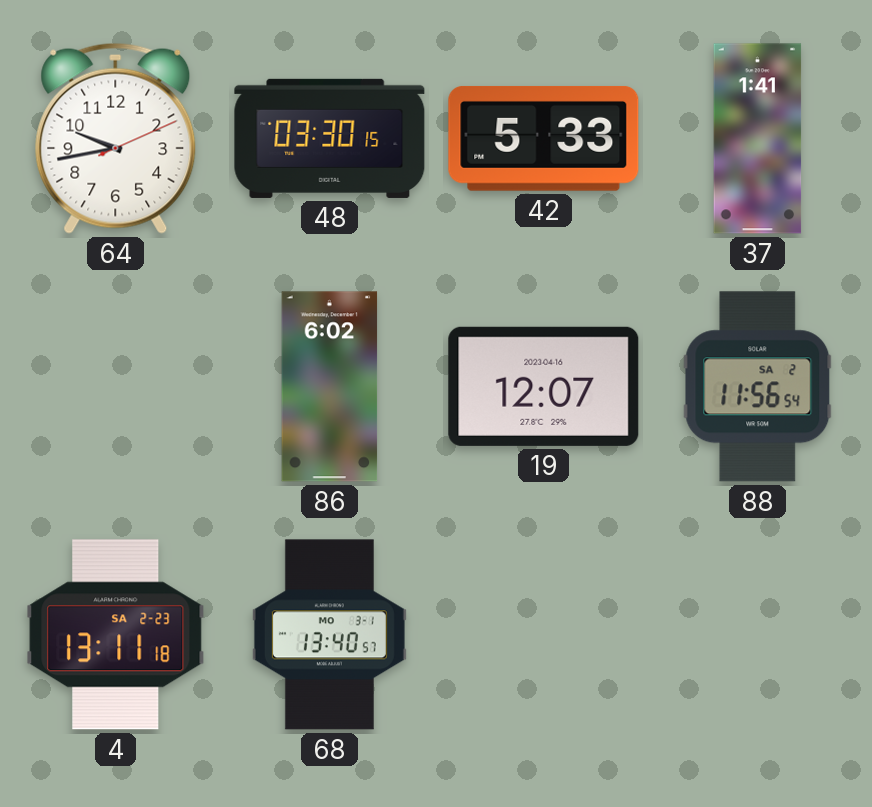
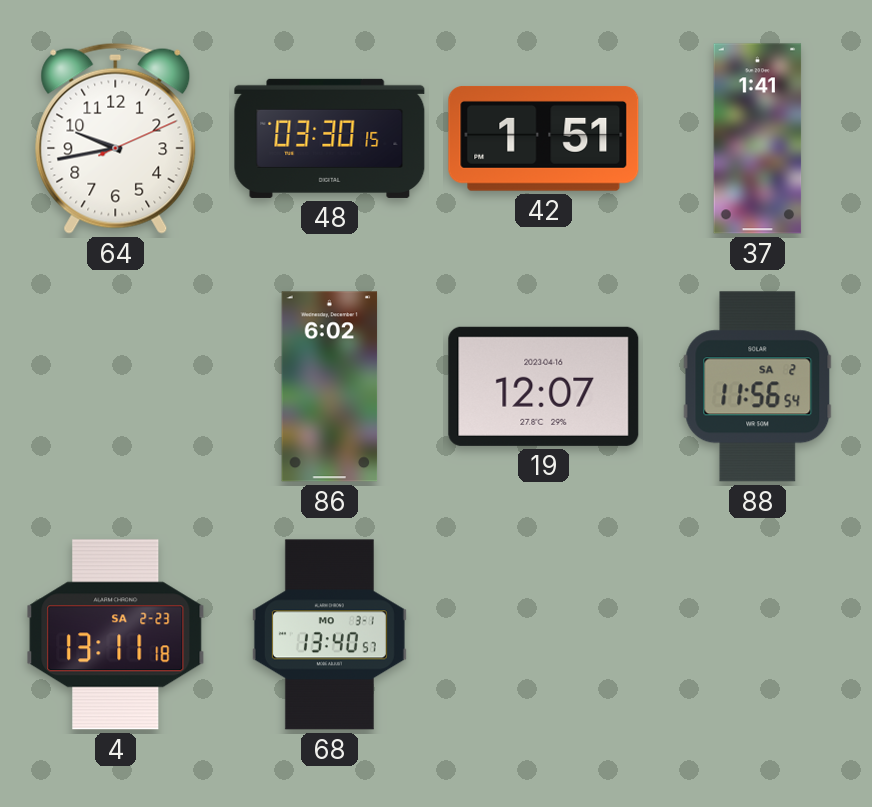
42: 5:33 -> 1:51 (544, 139)
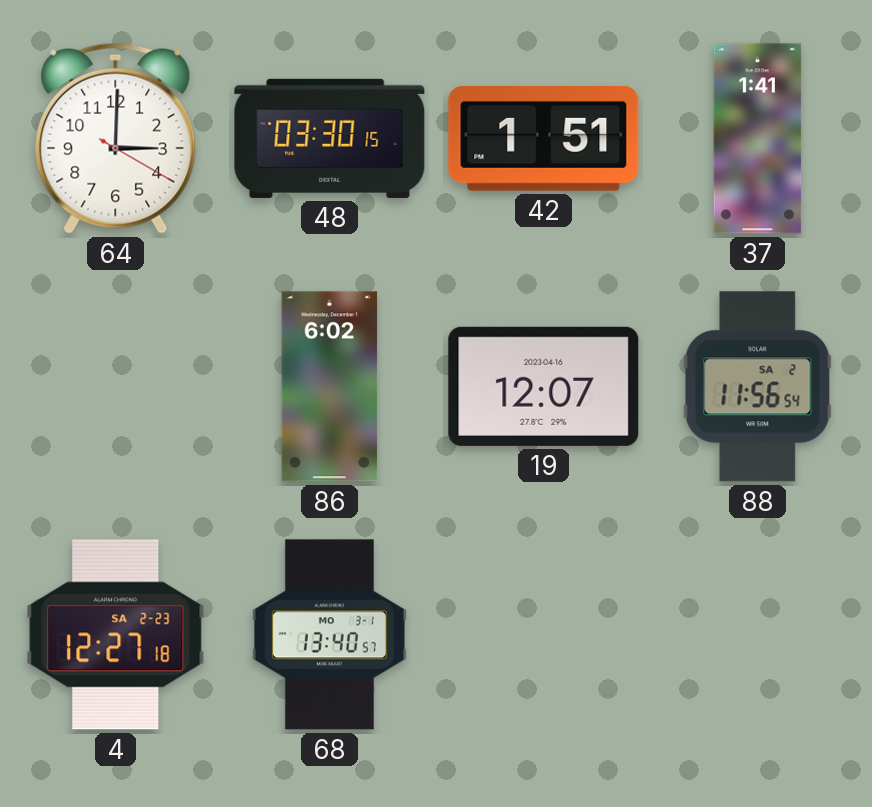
64: 9:43 -> 3:00 (116, 138)
4: 13:11 -> 12:27 (116, 635)
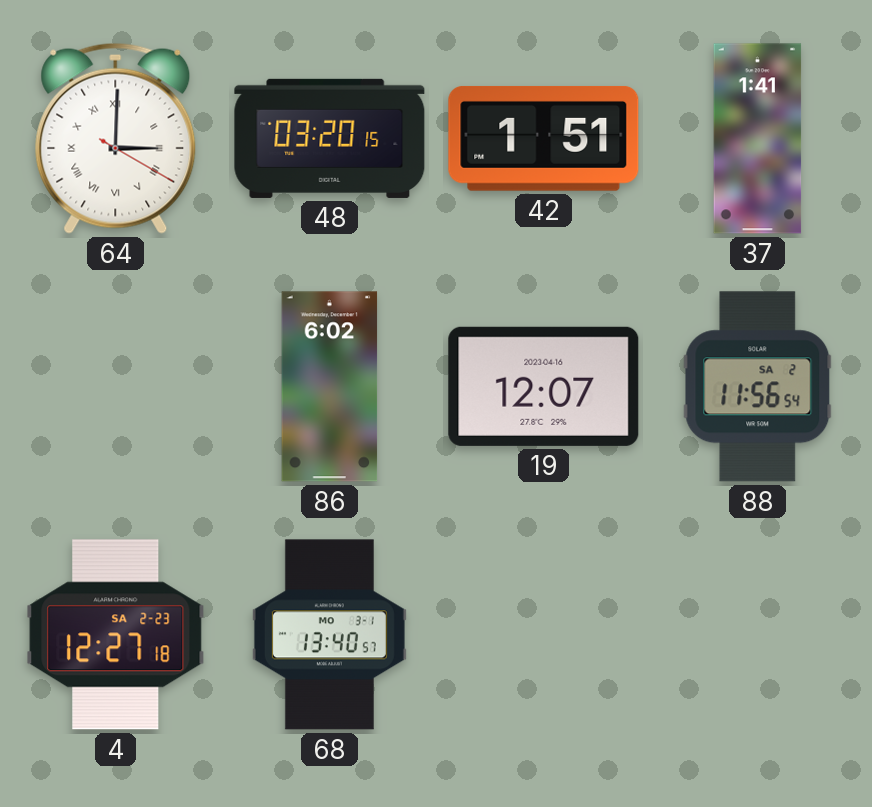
64 numerals: Arabic -> Roman (116, 138)
48: 03:30 -> 03:20 (330, 138)
